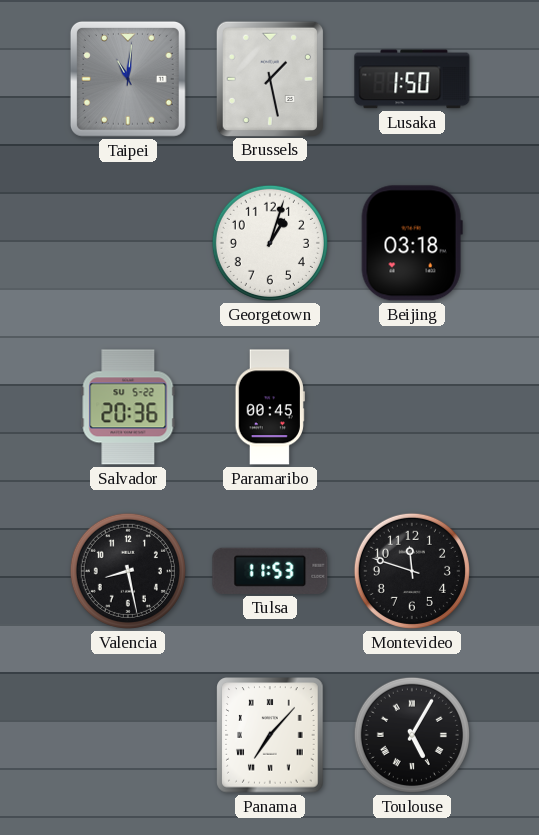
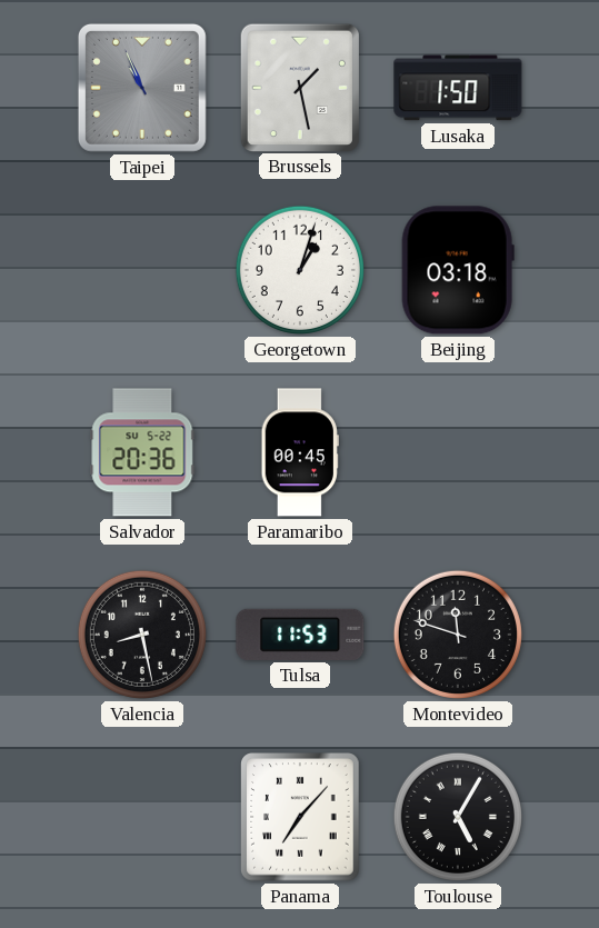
Taipei: 11:01 -> 10:56 (142, 88)
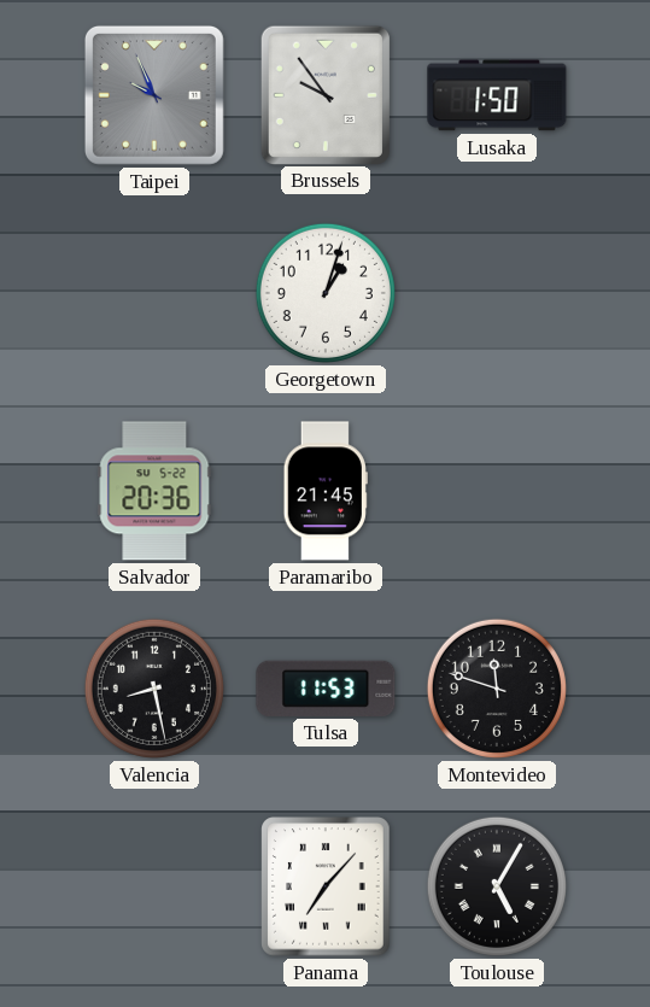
Taipei: 10:56 -> 9:56 (154, 95)
Brussels: 1:28 -> 9:54 (326, 94)
Beijing: 03:18 -> none (458, 270)
Paramaribo: 00:45 -> 21:45 (326, 491)
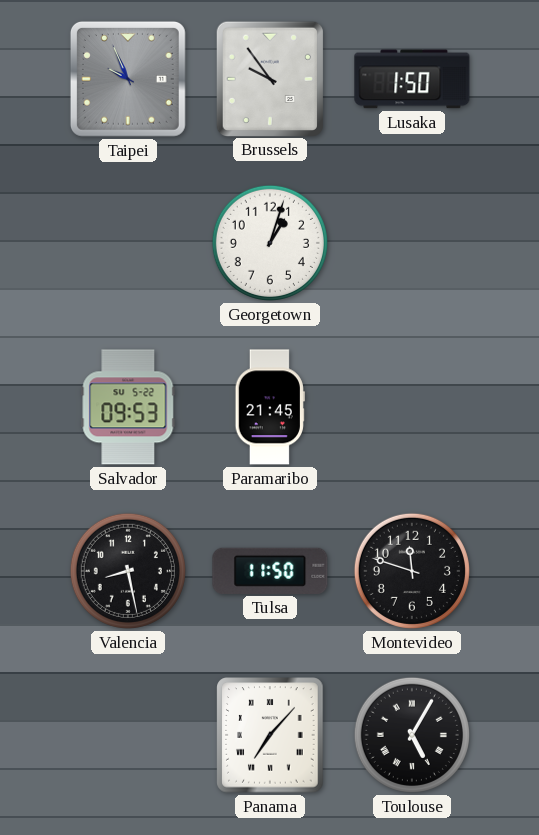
Salvador: 20:36 -> 09:53 (128, 407)
Tulsa: 11:53 -> 11:50 (270, 571)
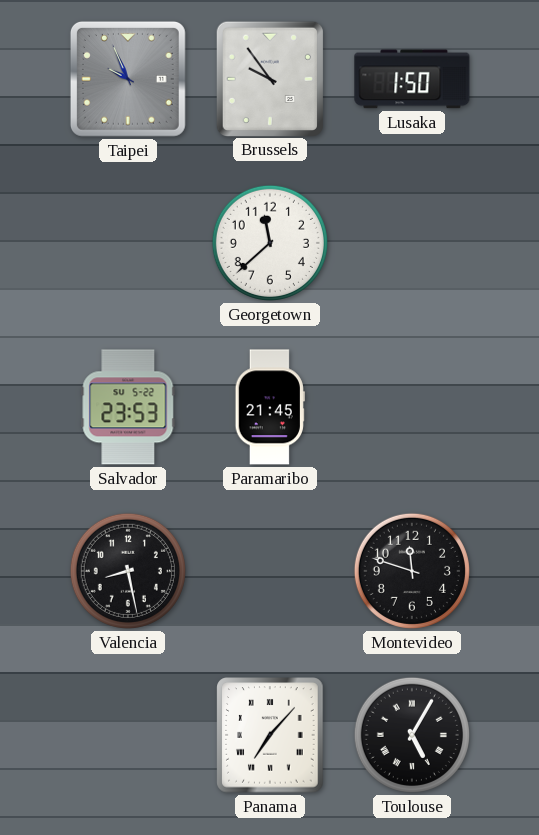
Georgetown: 1:03 -> 11:38 (270, 243)
Salvador: 09:53 -> 23:53 (128, 407)
Tulsa: 11:50 -> none (270, 571)
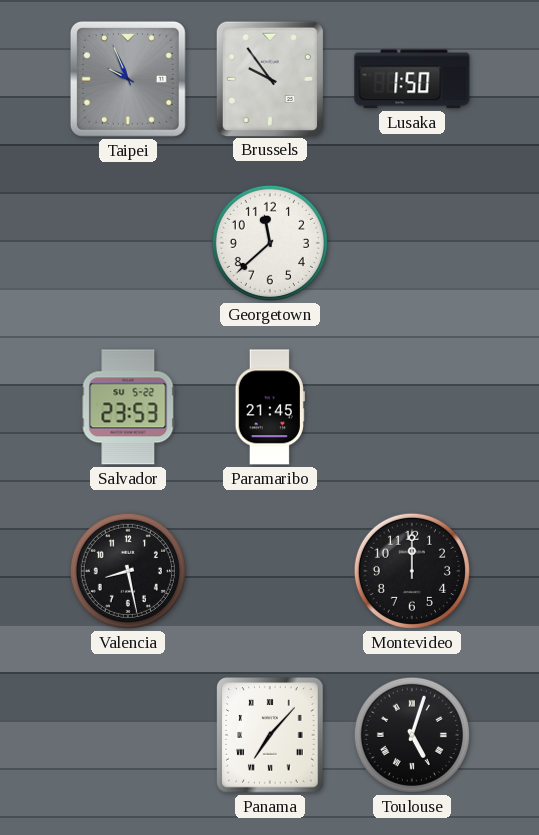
Montevideo: 11:48 -> 12:00 (412, 571)
Toulouse: 5:05 -> 5:03 (412, 735)
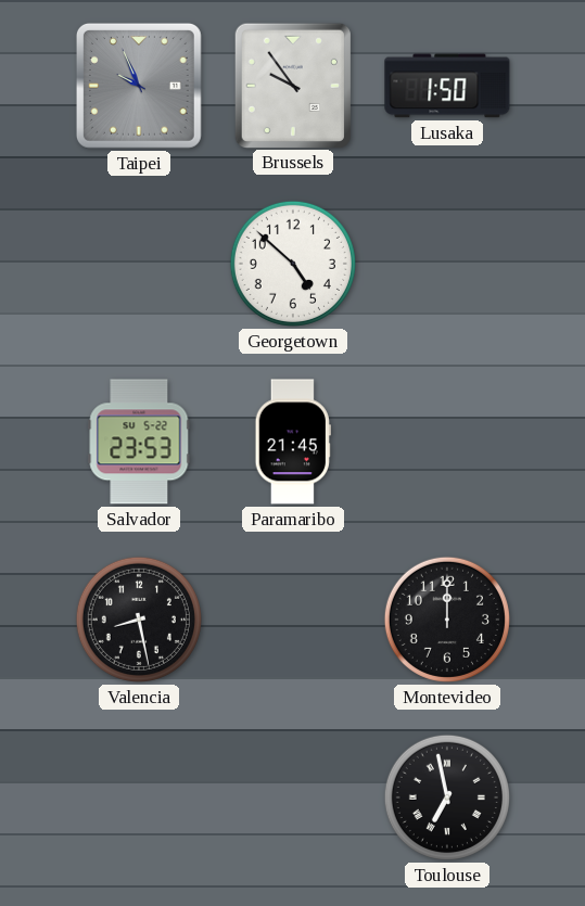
Georgetown: 11:38 -> 4:52 (293, 264)
Panama: 7:07 -> none (270, 735)
Toulouse: 5:03 -> 6:58 (447, 797)
